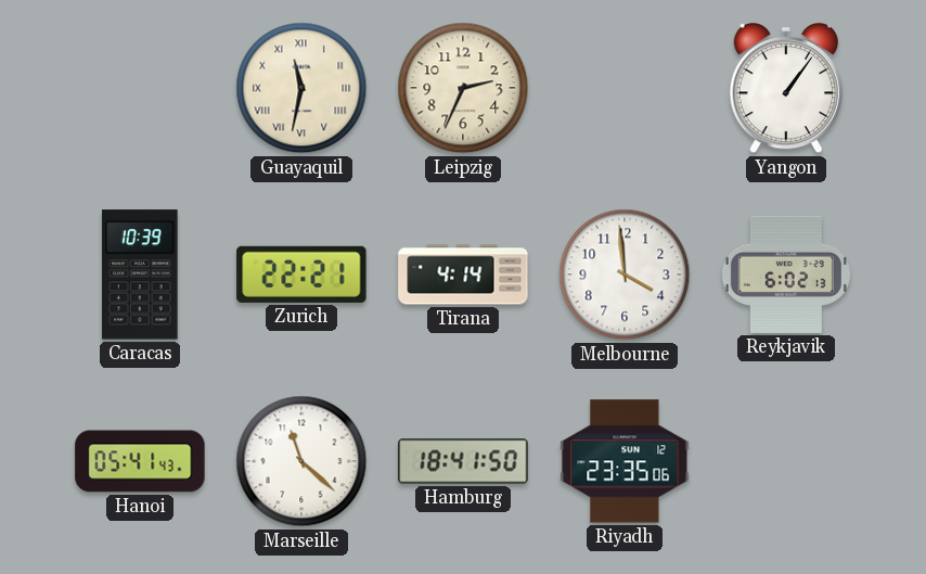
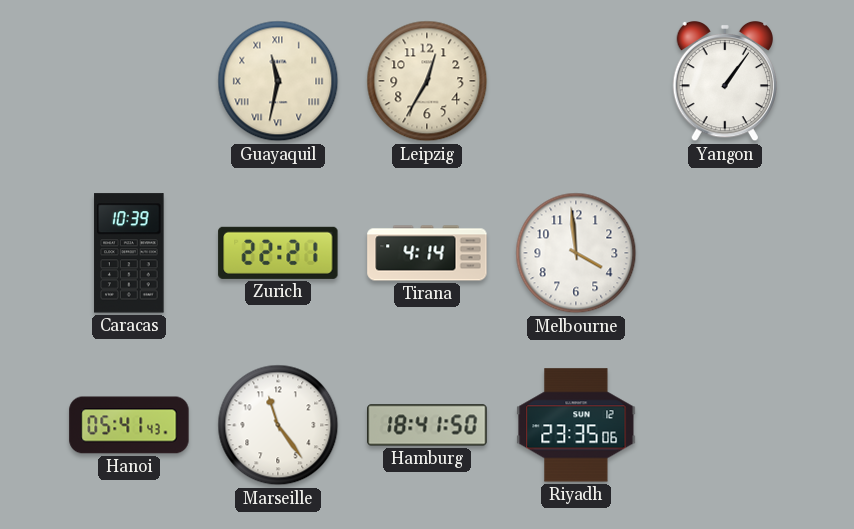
Leipzig: 2:34 -> 12:35 (427, 81)
Reykjavik: 6:02 -> none (786, 275)
Marseille: 11:22 -> 11:24 (278, 425)
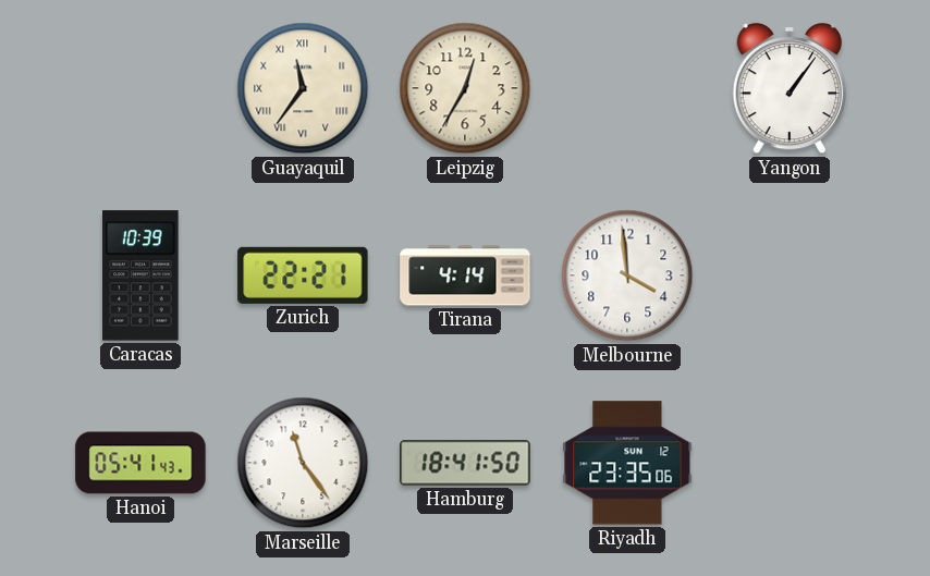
Guayaquil: 11:32 -> 11:36 (303, 88)
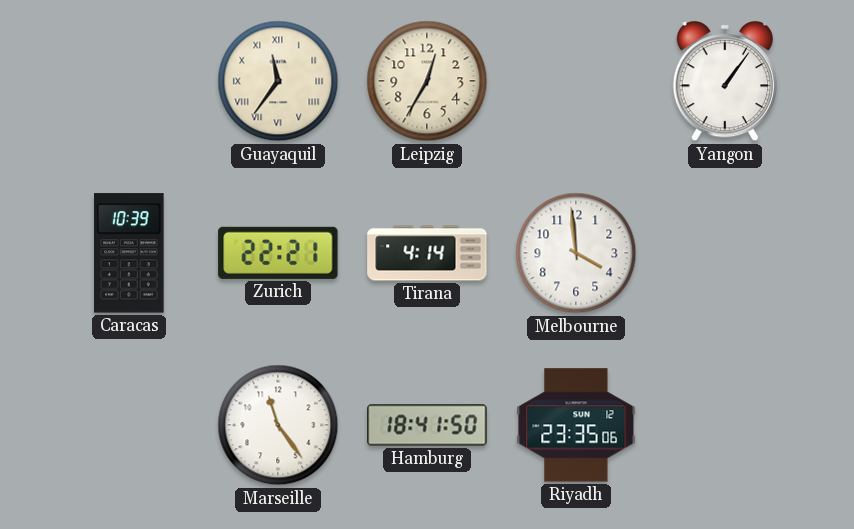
Hanoi: 05:41 -> none (140, 463)
